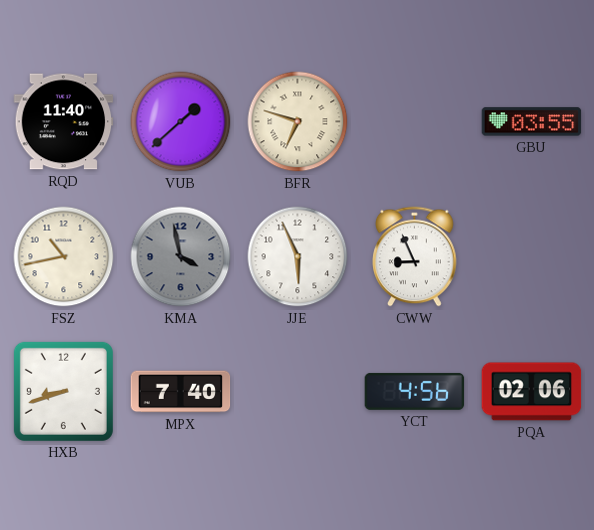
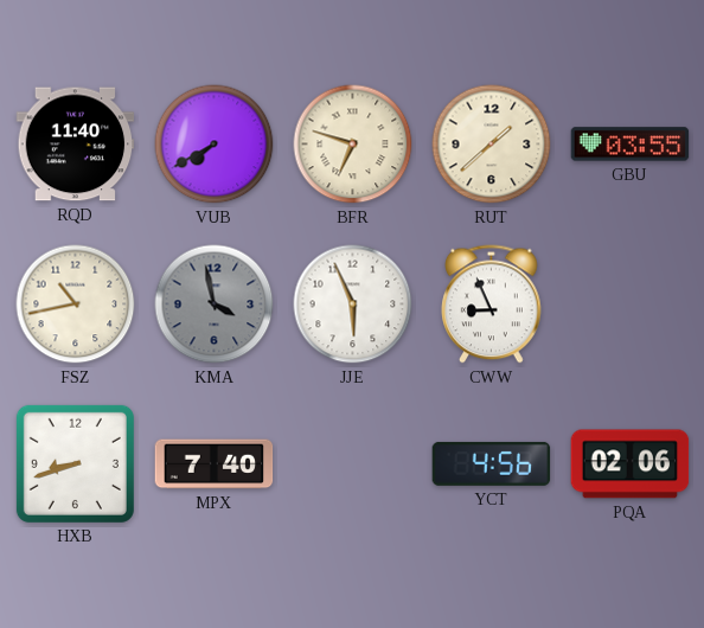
VUB: 1:38 -> 7:40 (215, 145)
RUT: none -> 1:38 (492, 145)
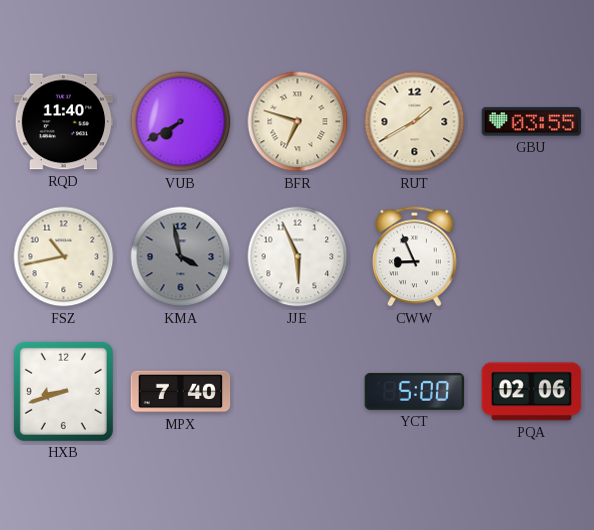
RUT: 1:38 -> 1:40 (415, 122)
YCT: 4:56 -> 5:00 (415, 391)
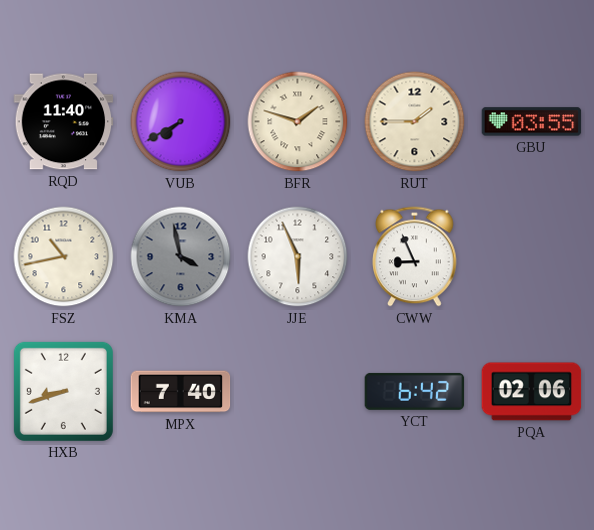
BFR: 6:48 -> 1:48 (298, 122)
RUT: 1:40 -> 1:45 (415, 122)
YCT: 5:00 -> 6:42 (415, 391)
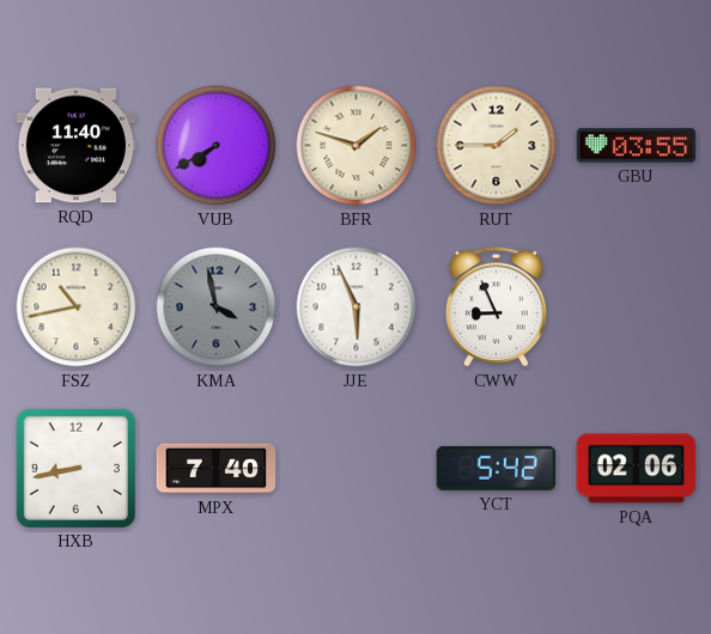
HXB: 8:42 -> 8:43 (75, 468)
YCT: 6:42 -> 5:42 (497, 468)
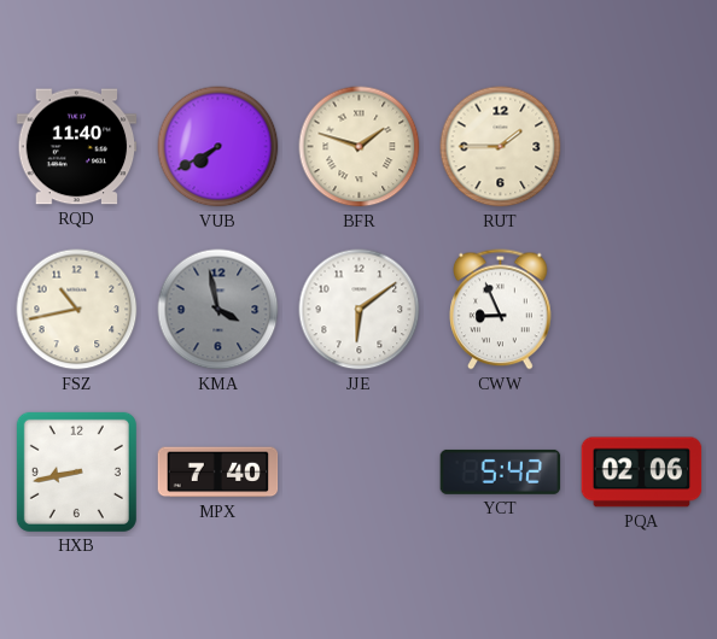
GBU: 03:55 -> none (637, 146)
JJE: 5:56 -> 6:09 (360, 310)
